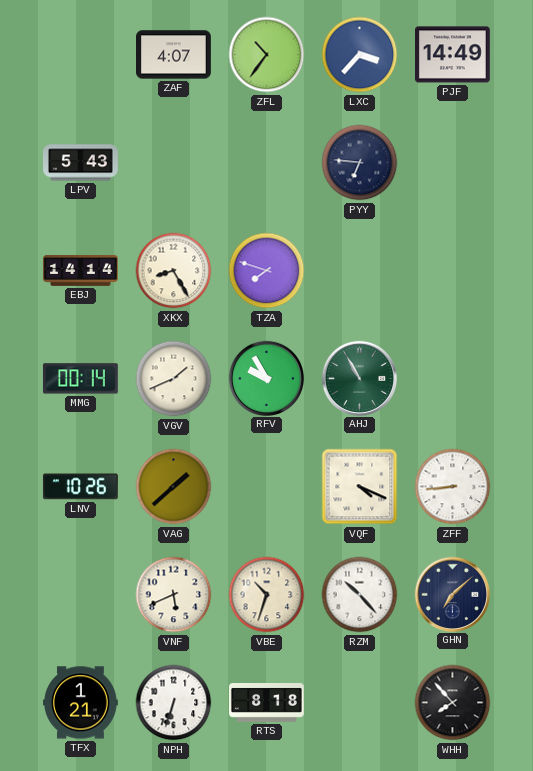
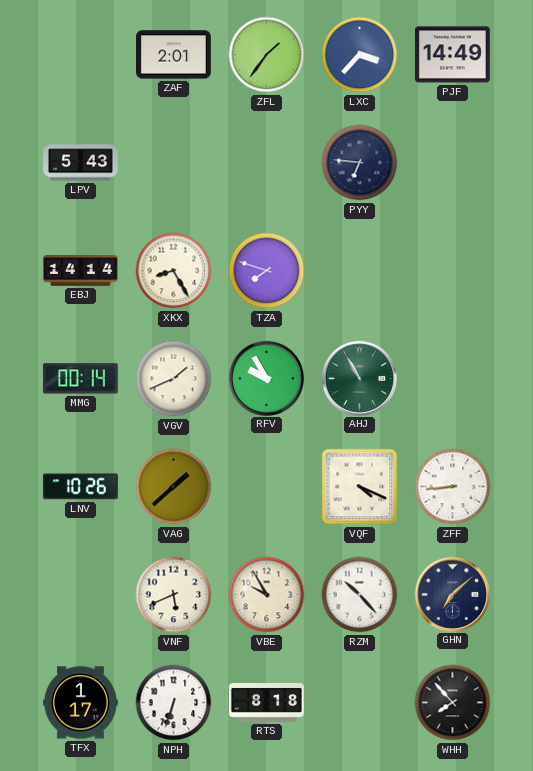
ZAF: 4:07 -> 2:01 (174, 55)
ZFL: 10:36 -> 1:36 (267, 55)
VBE: 10:33 -> 9:55 (267, 595)
TFX: 1:21 -> 1:17 (81, 703)
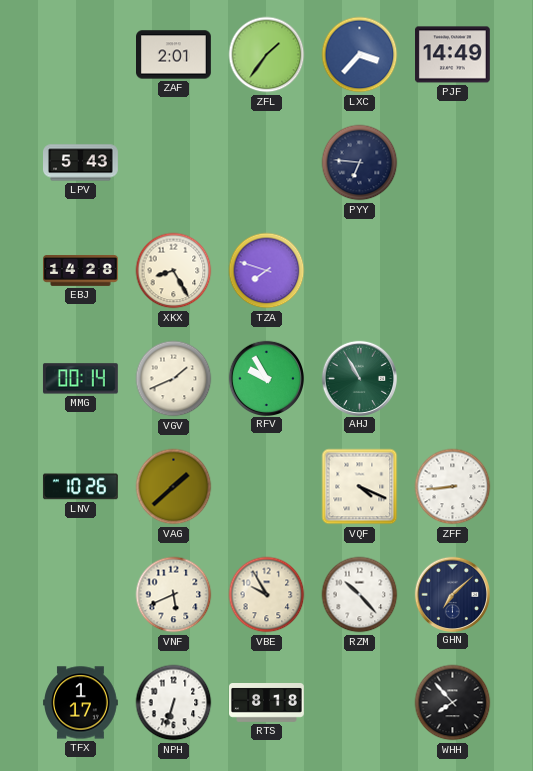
EBJ: 14:14 -> 14:28 (81, 271)
